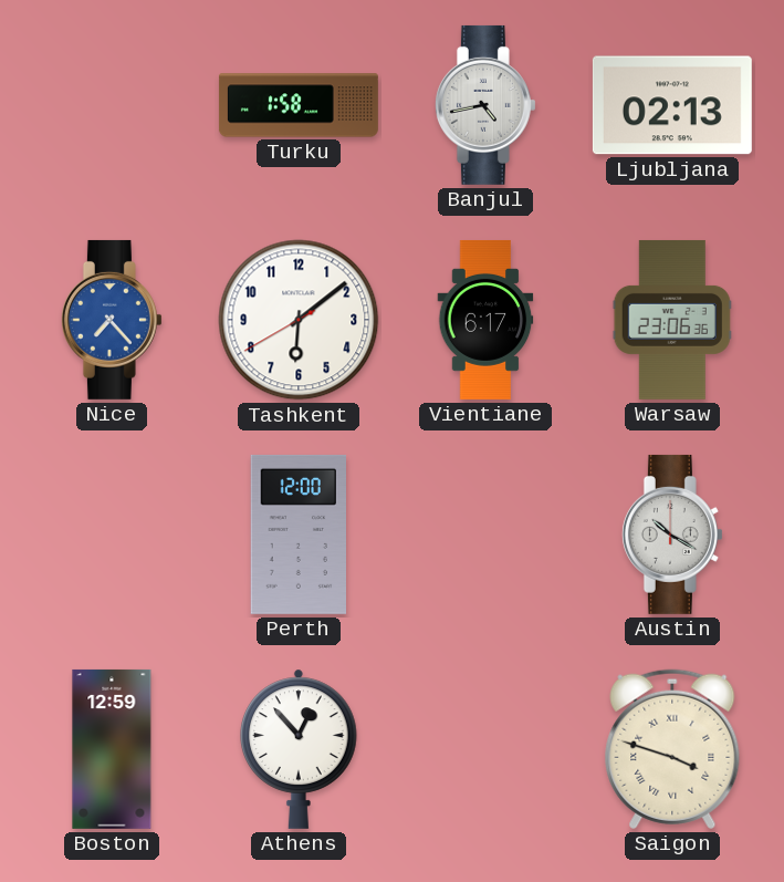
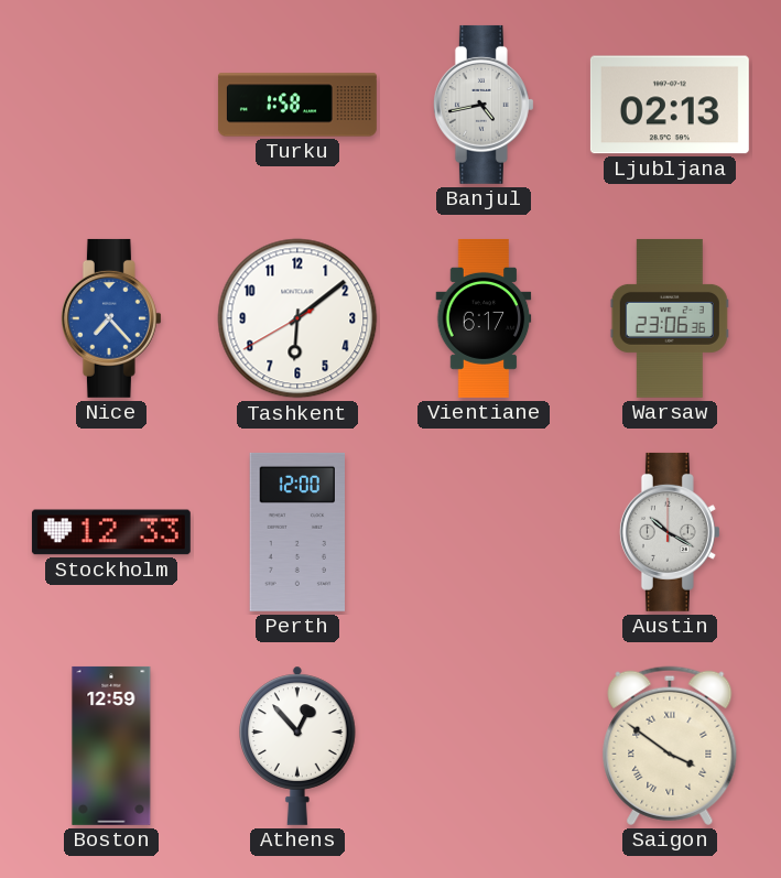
Stockholm: none -> 12:33 (111, 532)
Saigon: 3:48 -> 3:51 (670, 746)
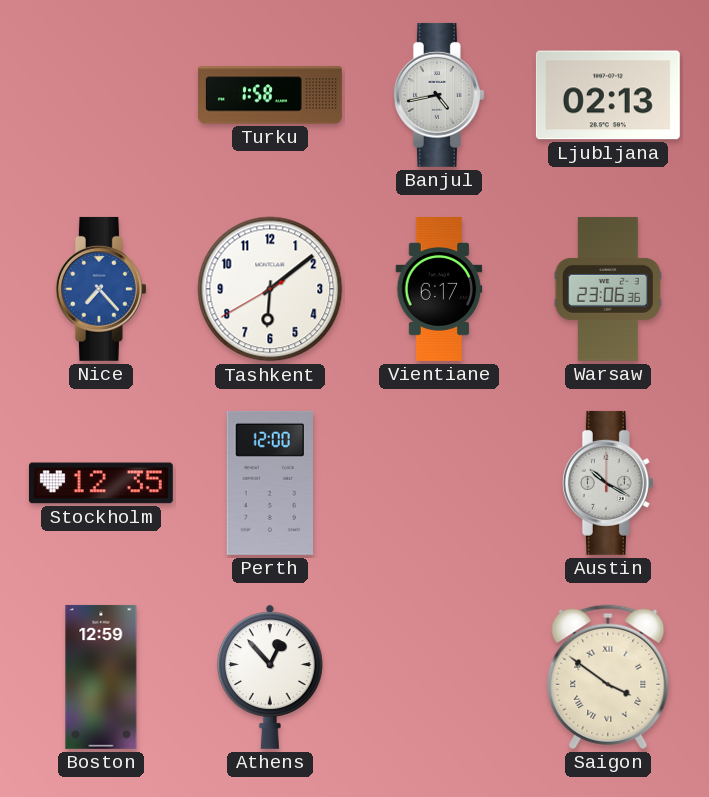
Stockholm: 12:33 -> 12:35 (101, 483)
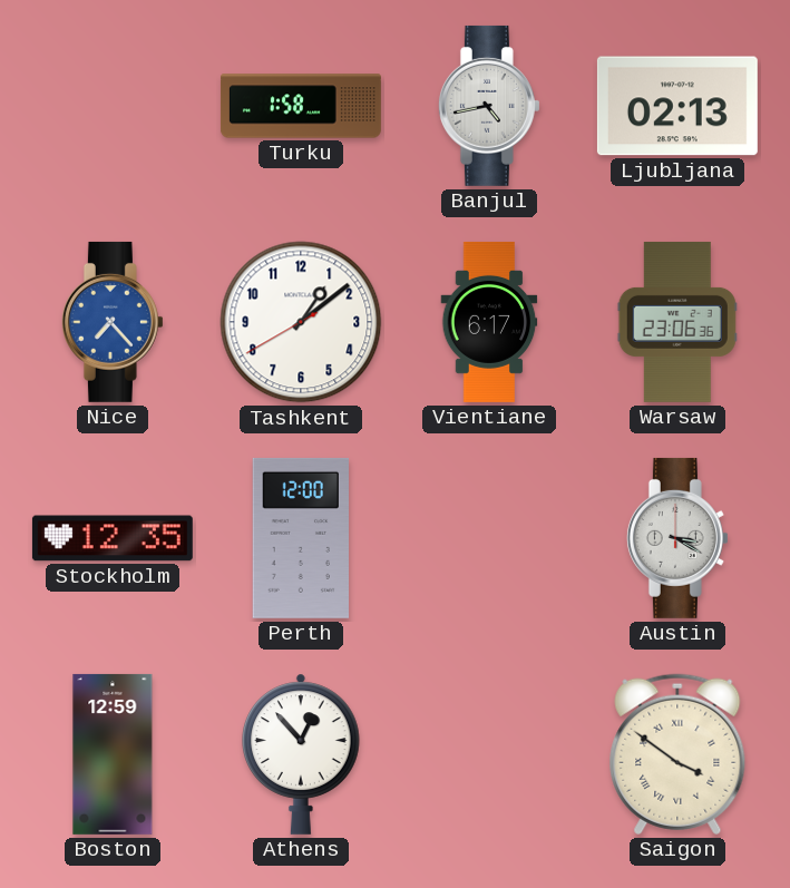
Tashkent: 6:08 -> 1:08 (301, 322)
Austin: 10:20 -> 3:20 (677, 538)
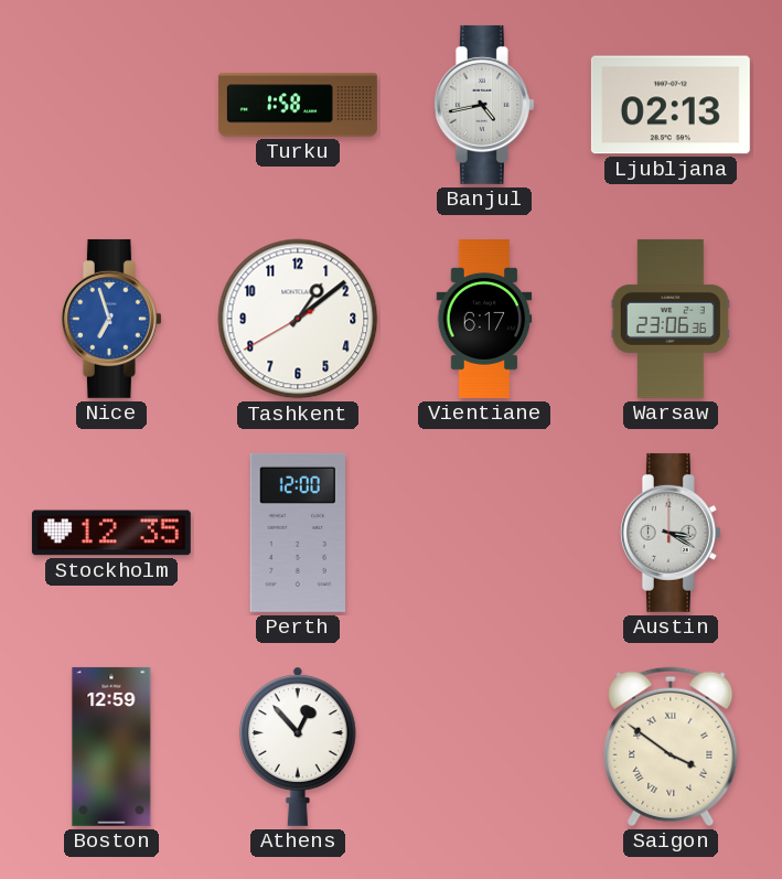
Nice: 7:23 -> 6:57 (111, 319)
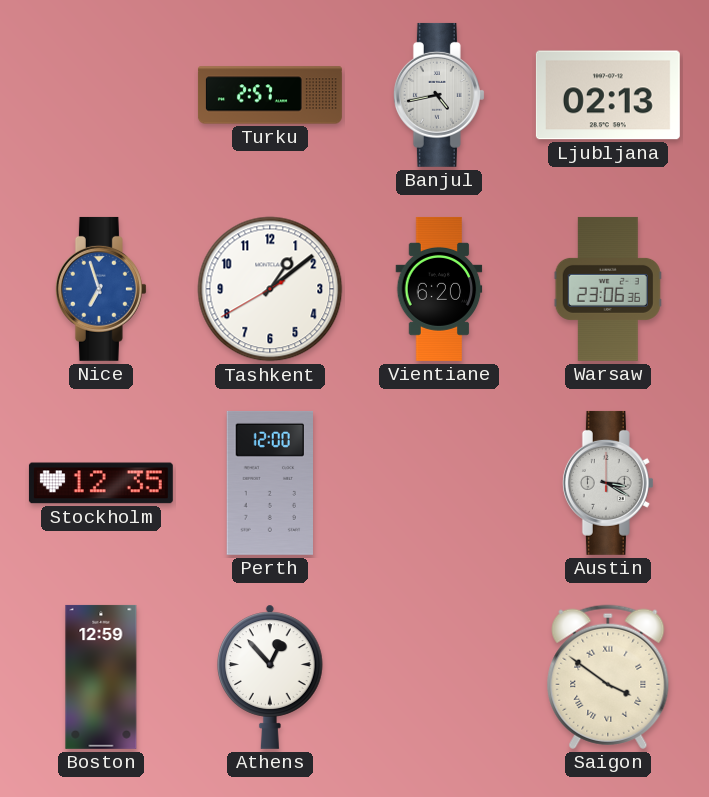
Turku: 1:58 -> 2:57 (270, 95)
Vientiane: 6:17 -> 6:20 (439, 289)
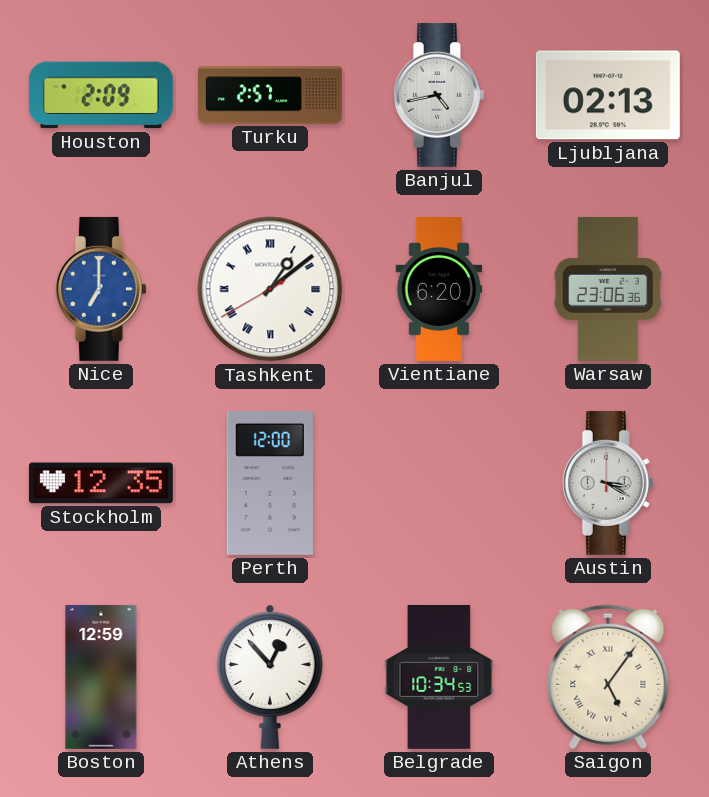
Houston: none -> 2:09 (101, 95)
Nice: 6:57 -> 7:00 (101, 289)
Tashkent numerals: Arabic -> Roman (270, 289)
Belgrade: none -> 10:34 (439, 677)
Saigon: 3:51 -> 5:06 (608, 677)
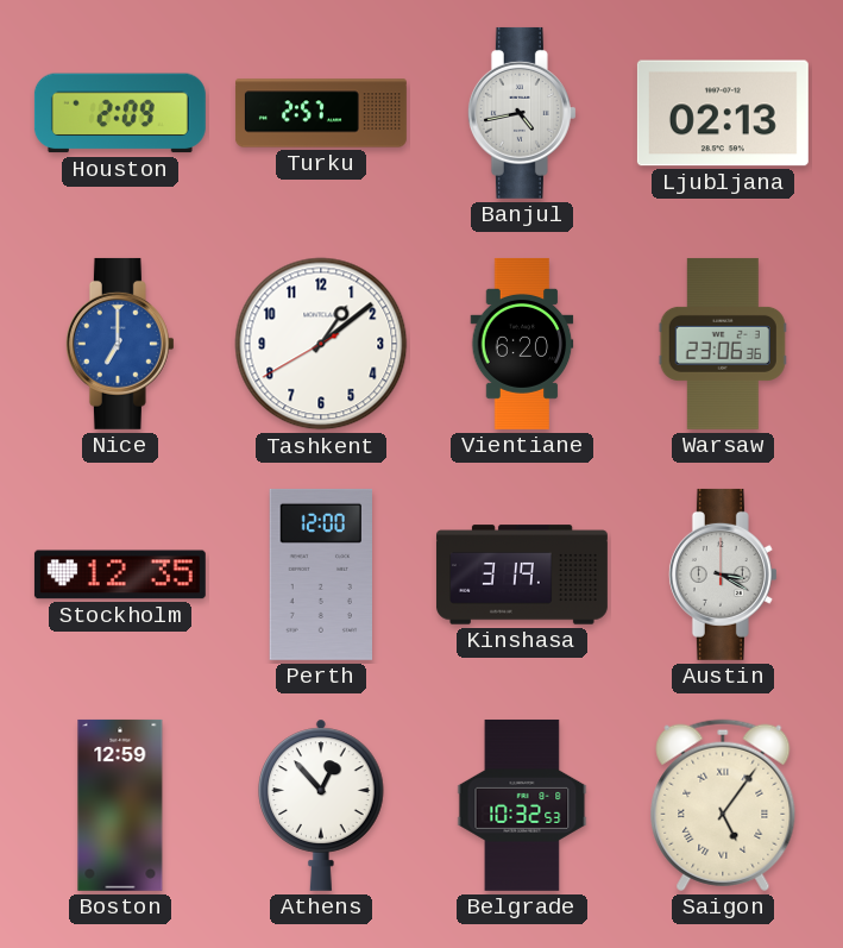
Tashkent numerals: Roman -> Arabic (321, 344)
Kinshasa: none -> 3:19 (522, 575)
Belgrade: 10:34 -> 10:32 (522, 805)
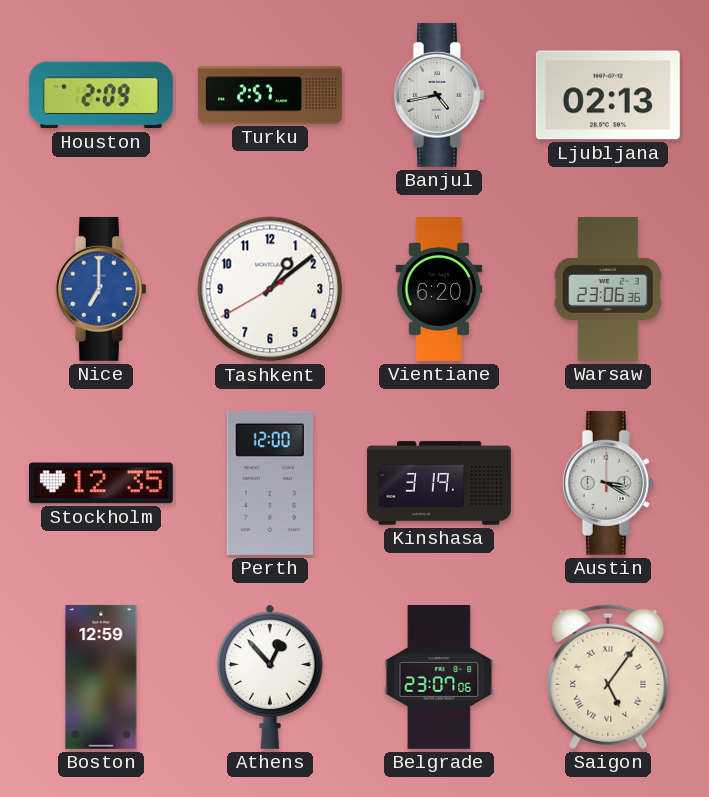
Belgrade: 10:32 -> 23:07 (439, 677)
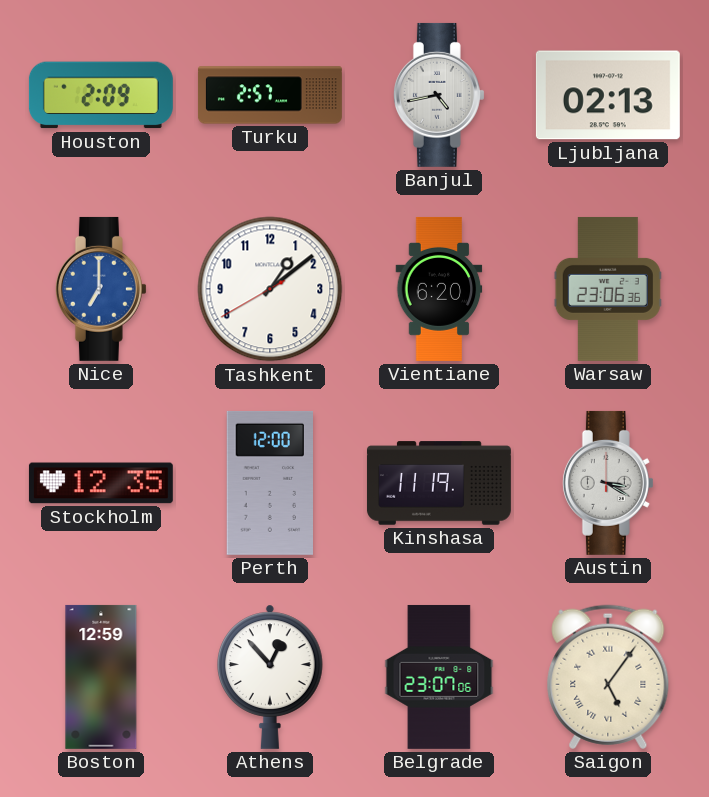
Kinshasa: 3:19 -> 11:19 (439, 483)
